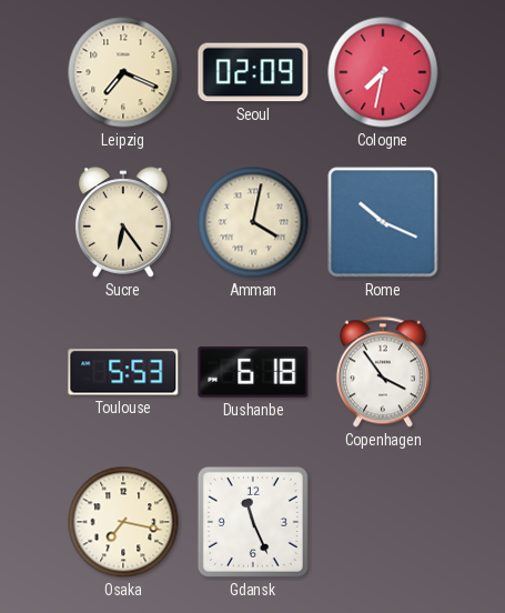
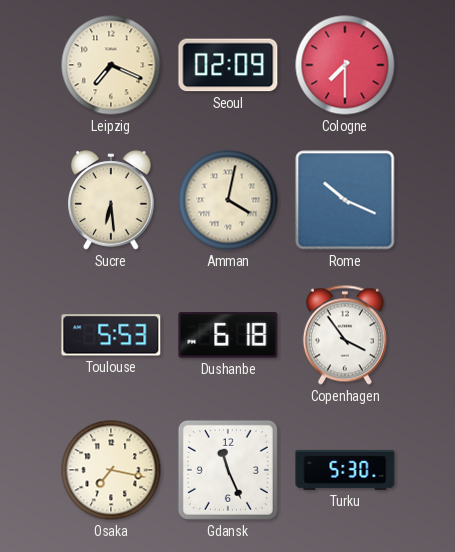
Cologne: 7:32 -> 7:30 (345, 65)
Sucre: 6:24 -> 6:29 (111, 200)
Turku: none -> 5:30 (345, 470)
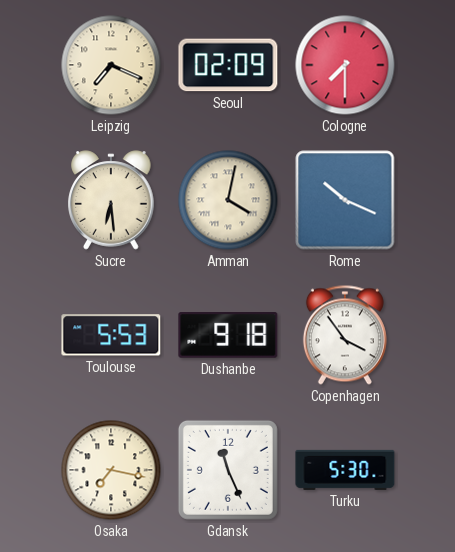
Dushanbe: 6:18 -> 9:18 (228, 336)
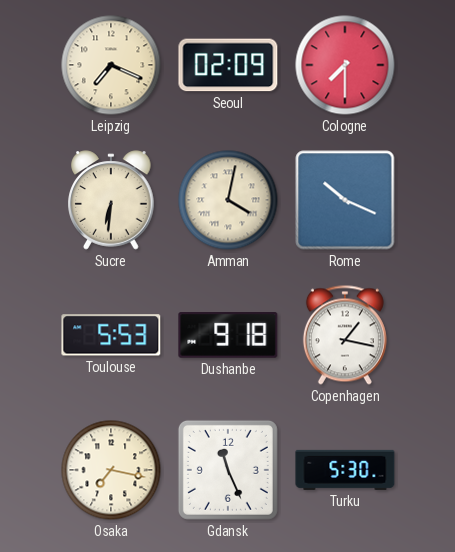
Sucre: 6:29 -> 6:31 (111, 200)
Copenhagen: 3:54 -> 1:17 (345, 335)
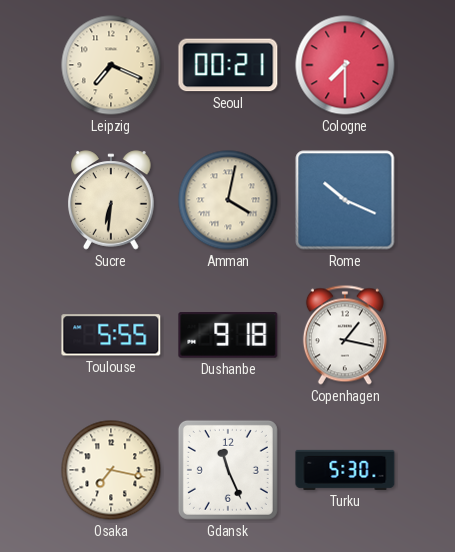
Seoul: 02:09 -> 00:21 (228, 65)
Toulouse: 5:53 -> 5:55 (111, 335)
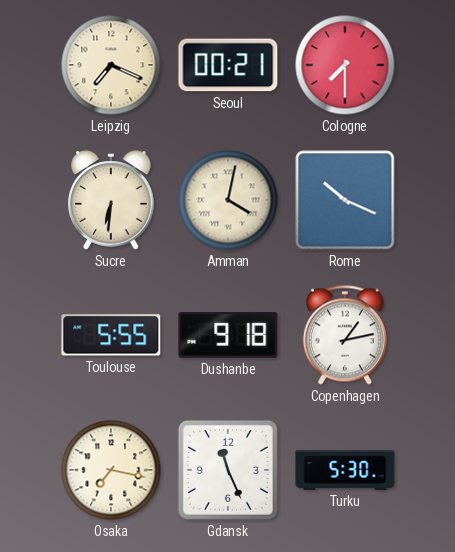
Copenhagen: 1:17 -> 1:13 (345, 335)
